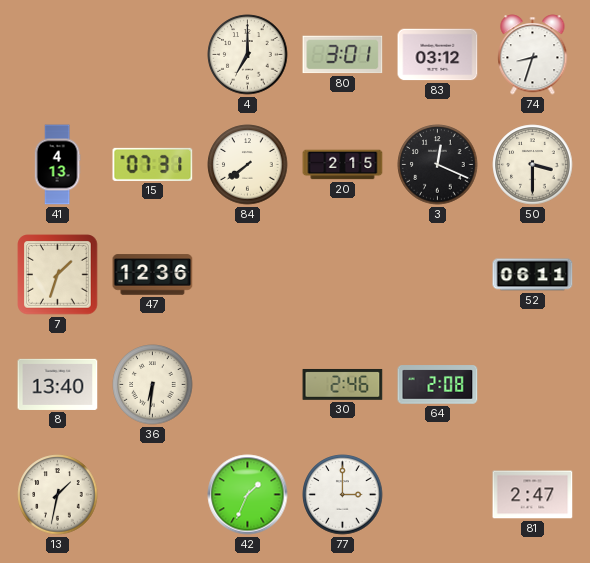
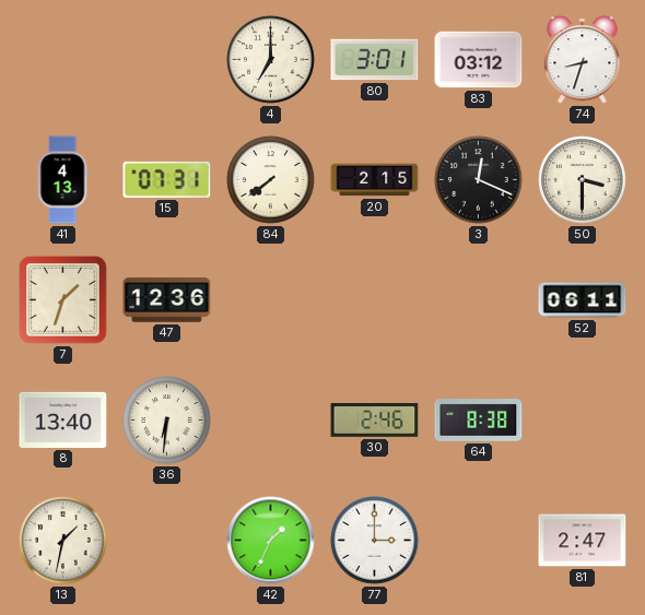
64: 2:08 -> 8:38 (479, 421)
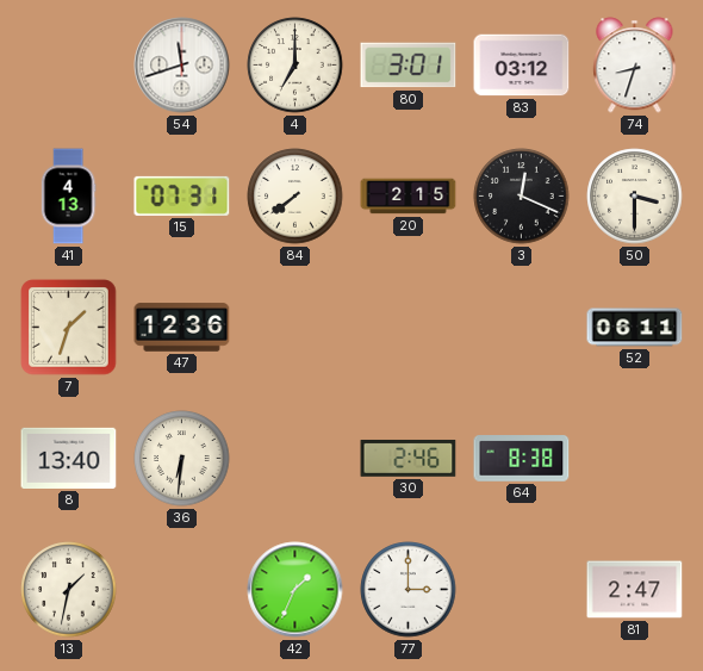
54: none -> 11:42 (182, 66)
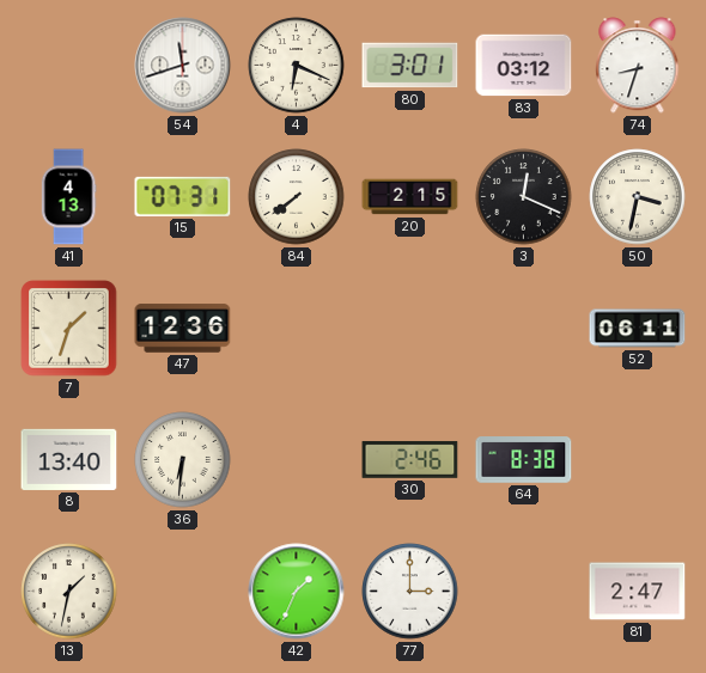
4: 7:00 -> 6:19 (297, 66)
50: 3:30 -> 3:32 (638, 197)
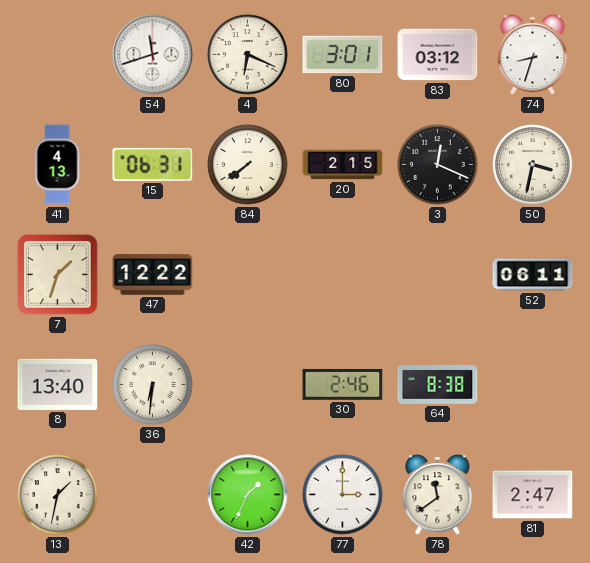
15: 07:31 -> 06:31 (153, 164)
47: 12:36 -> 12:22 (153, 275)
78: none -> 11:39 (438, 495)
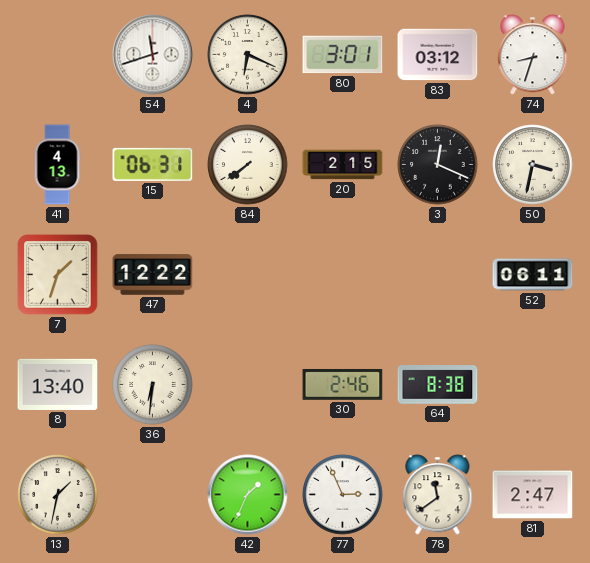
77: 3:00 -> 2:56 (343, 495)
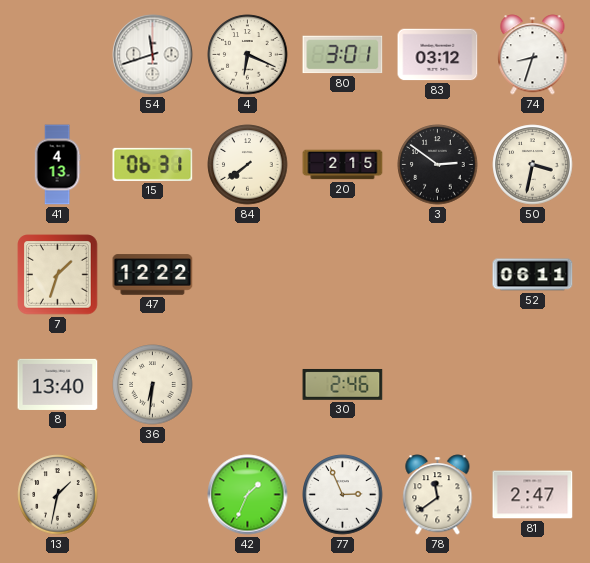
3: 12:19 -> 2:51 (438, 165)
64: 8:38 -> none (438, 385)
